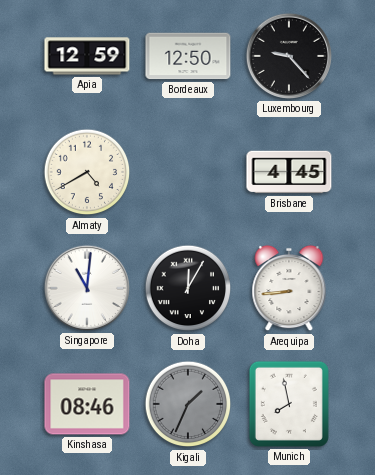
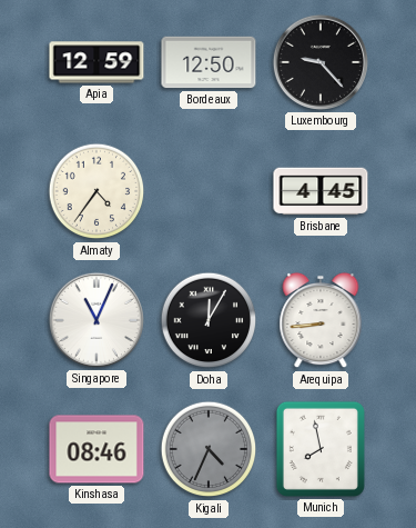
Almaty: 4:40 -> 4:36 (97, 191)
Singapore: 11:01 -> 11:04 (97, 320)
Kigali: 1:34 -> 4:34 (209, 449)
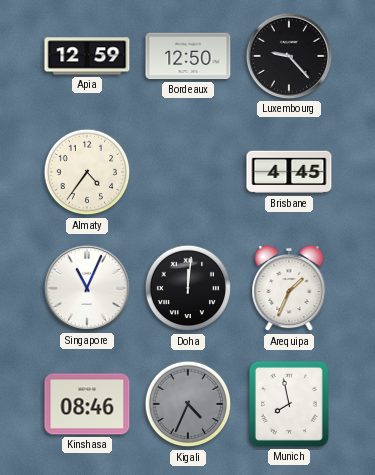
Doha: 12:05 -> 12:01 (188, 288)
Arequipa: 8:44 -> 1:34 (289, 288)
